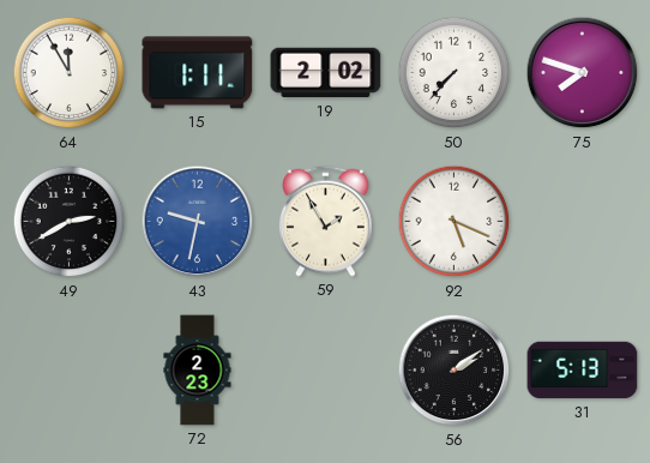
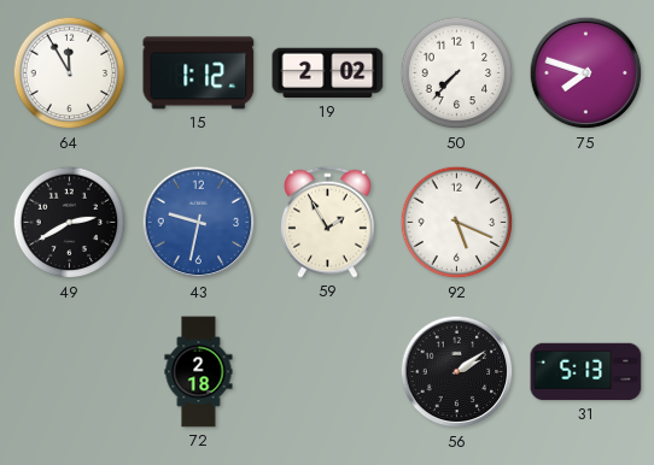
15: 1:11 -> 1:12 (199, 73)
72: 2:23 -> 2:18 (199, 372)
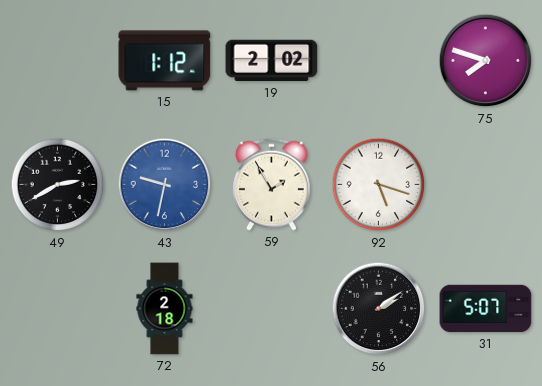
64: 11:55 -> none (70, 73)
50: 7:37 -> none (457, 73)
92: 5:19 -> 5:18 (379, 185)
31: 5:13 -> 5:07 (486, 309)
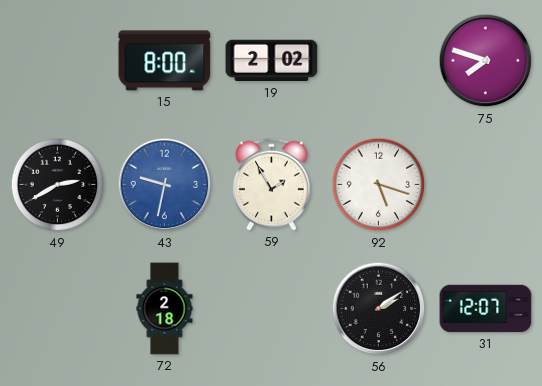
15: 1:12 -> 8:00 (165, 61)
31: 5:07 -> 12:07 (486, 309)
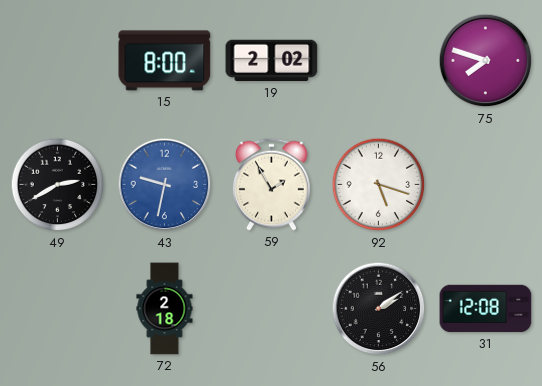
31: 12:07 -> 12:08 (486, 309)
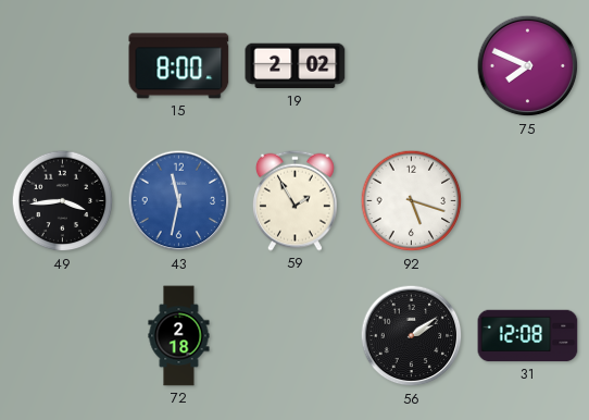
75: 7:48 -> 7:49 (528, 66)
49: 2:40 -> 3:44 (63, 201)
43: 9:32 -> 11:32 (179, 201)
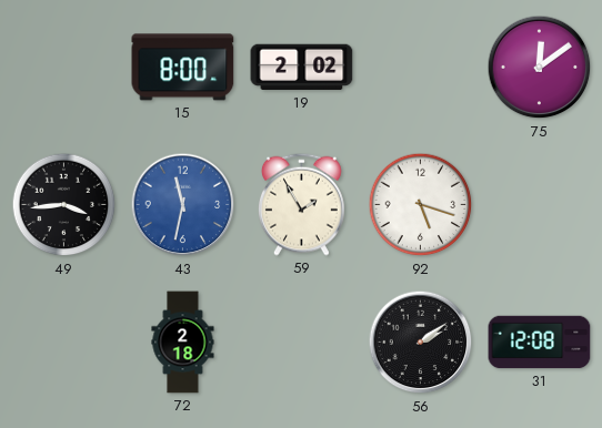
75: 7:49 -> 12:09 (540, 68)
